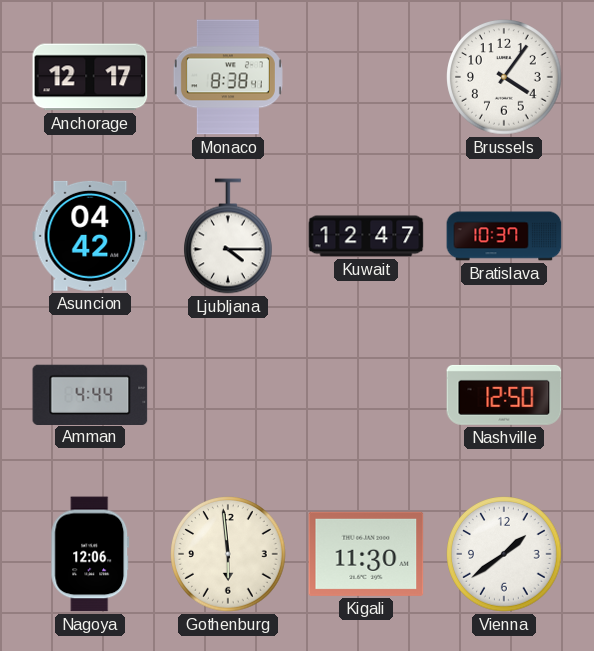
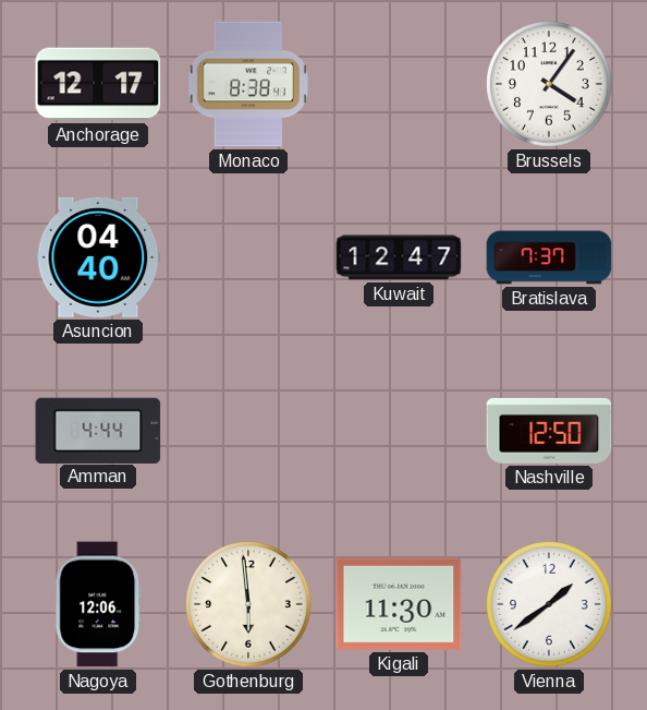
Asuncion: 04:42 -> 04:40 (98, 257)
Ljubljana: 4:15 -> none (229, 236)
Bratislava: 10:37 -> 7:37 (549, 257)
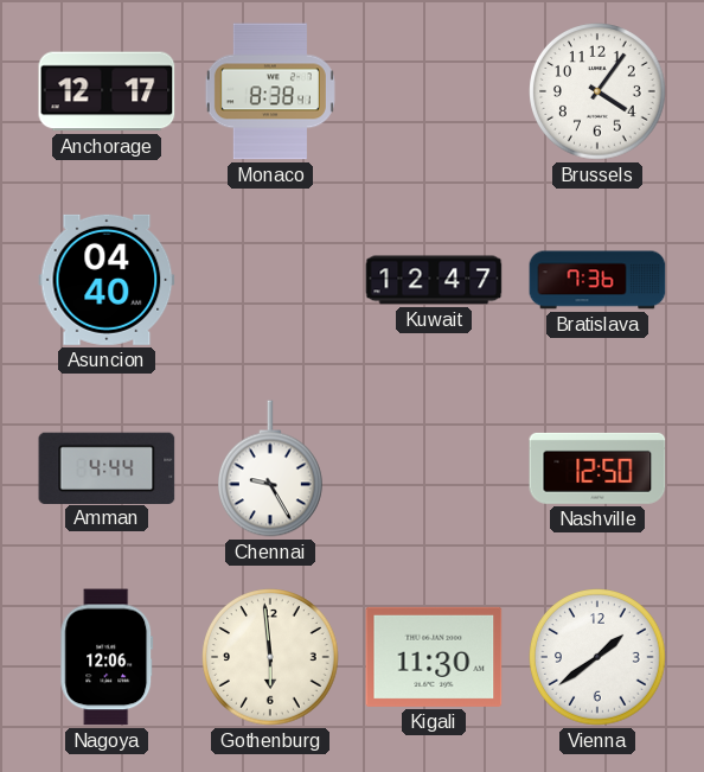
Bratislava: 7:37 -> 7:36 (597, 280)
Chennai: none -> 9:25 (271, 468)
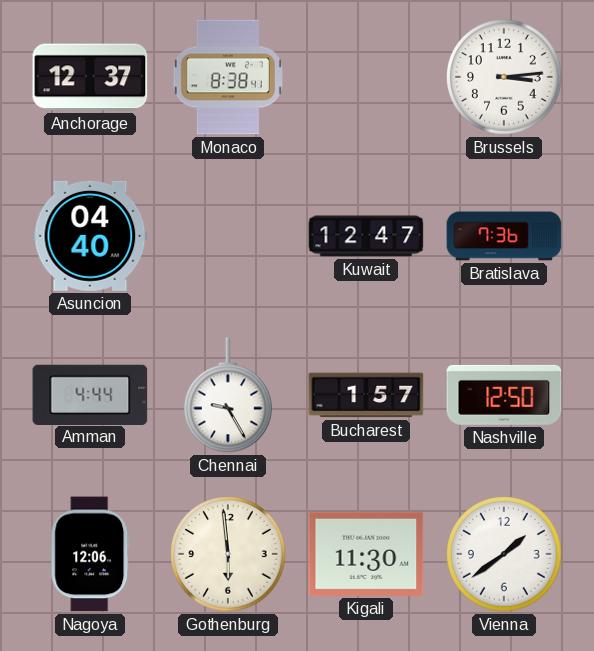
Anchorage: 12:17 -> 12:37 (90, 77)
Brussels: 4:06 -> 3:14 (504, 77)
Bucharest: none -> 1:57 (366, 395)
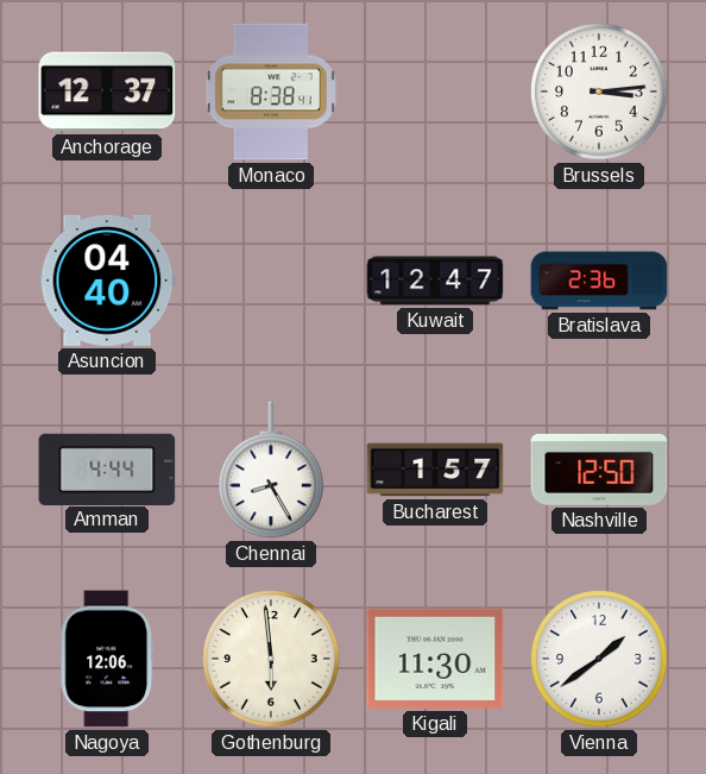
Bratislava: 7:36 -> 2:36 (599, 281)
Chennai: 9:25 -> 8:25 (272, 470)
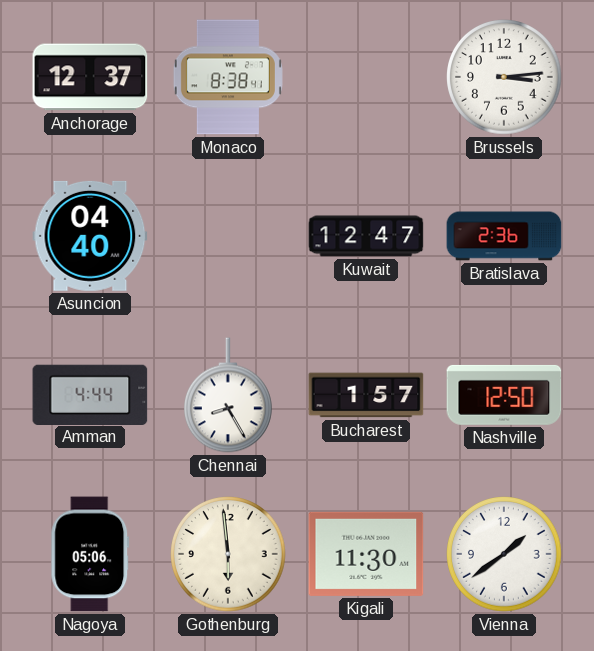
Nagoya: 12:06 -> 05:06 (90, 554)
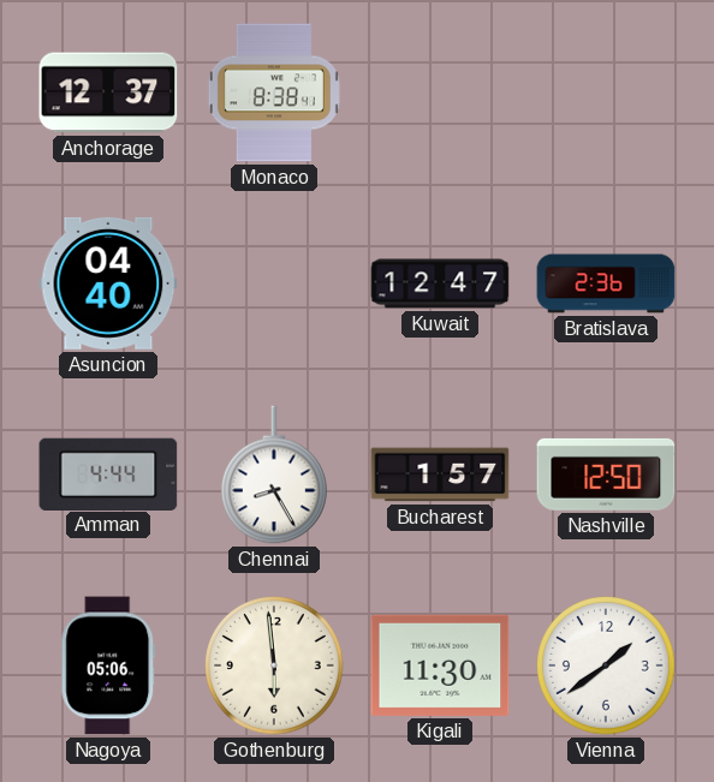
Brussels: 3:14 -> none (504, 77)
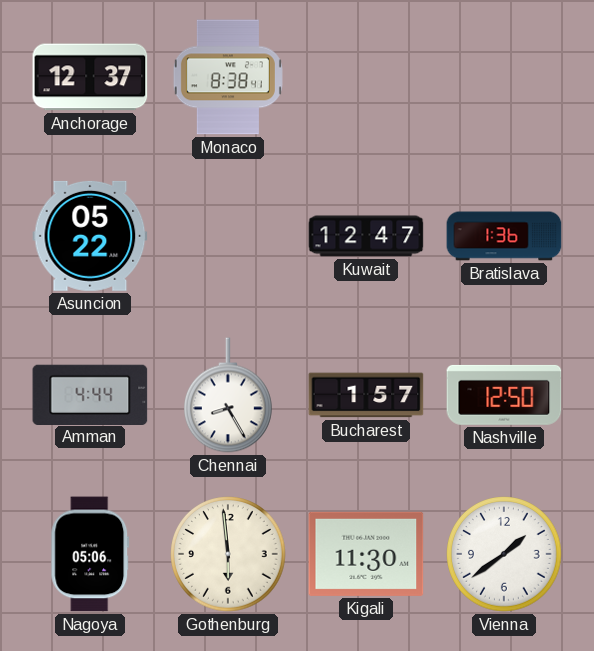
Asuncion: 04:40 -> 05:22 (90, 236)
Bratislava: 2:36 -> 1:36 (504, 236)
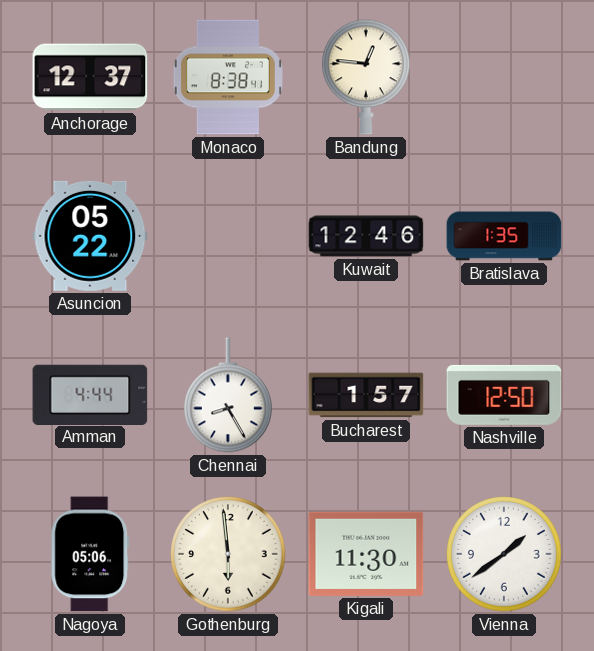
Bandung: none -> 12:46 (367, 77)
Kuwait: 12:47 -> 12:46 (366, 236)
Bratislava: 1:36 -> 1:35 (504, 236)
